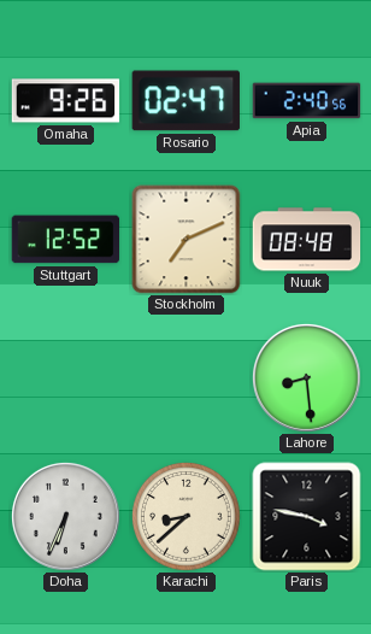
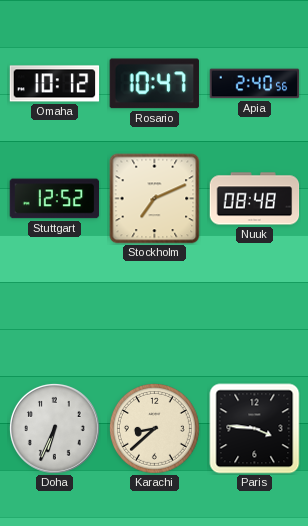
Omaha: 9:26 -> 10:12 (55, 84)
Rosario: 02:47 -> 10:47 (154, 84)
Lahore: 8:29 -> none (306, 377)
Paris: 3:47 -> 3:46 (255, 429)
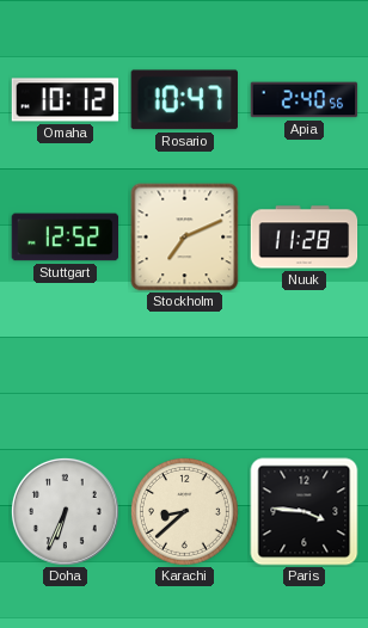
Nuuk: 08:48 -> 11:28 (305, 238)
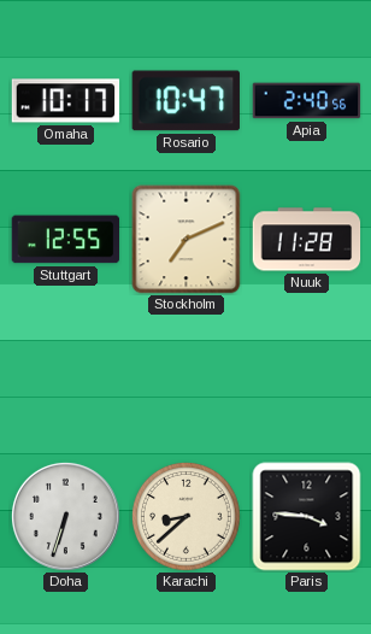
Omaha: 10:12 -> 10:17 (66, 101)
Stuttgart: 12:52 -> 12:55 (66, 240)
Doha: 6:34 -> 6:33 (65, 516)
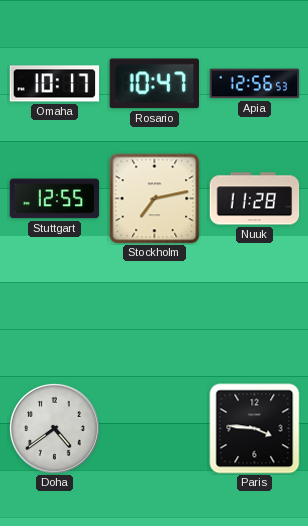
Apia: 2:40 -> 12:56 (255, 84)
Stockholm: 7:11 -> 7:13 (155, 199)
Doha: 6:33 -> 4:39 (54, 428)
Karachi: 8:38 -> none (185, 516)
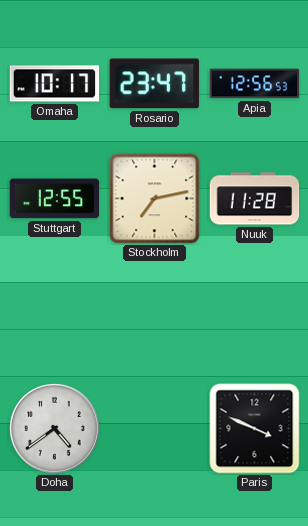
Rosario: 10:47 -> 23:47 (154, 84)
Paris: 3:46 -> 3:49 (255, 429)
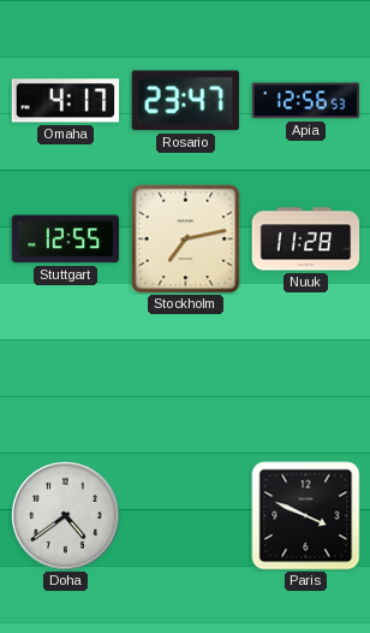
Omaha: 10:17 -> 4:17 (66, 101)
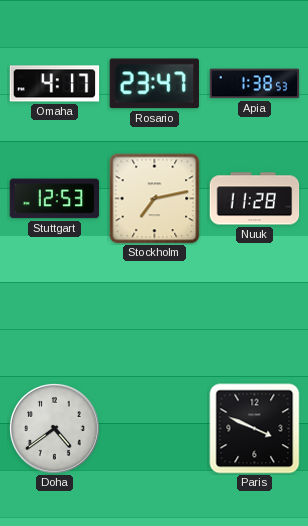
Apia: 12:56 -> 1:38 (255, 84)
Stuttgart: 12:55 -> 12:53 (55, 199)
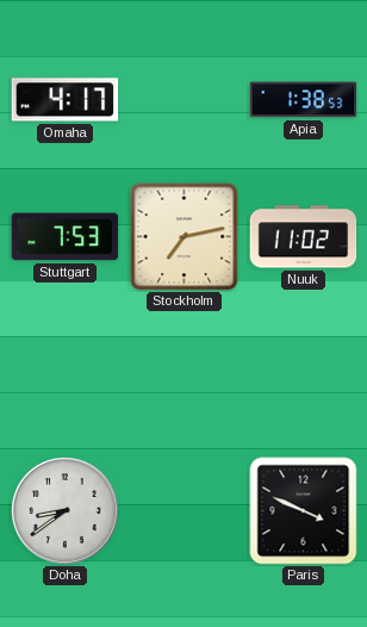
Rosario: 23:47 -> none (154, 84)
Stuttgart: 12:53 -> 7:53 (66, 237)
Nuuk: 11:28 -> 11:02 (304, 237)
Doha: 4:39 -> 8:39 (64, 510)
